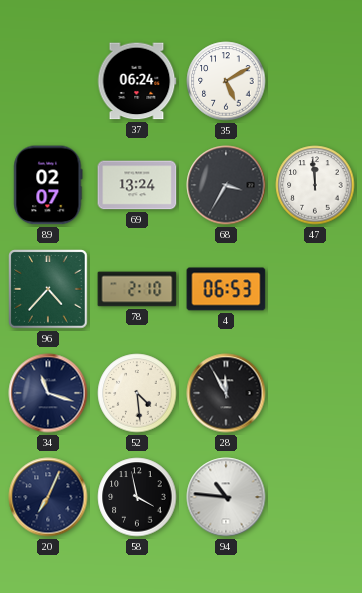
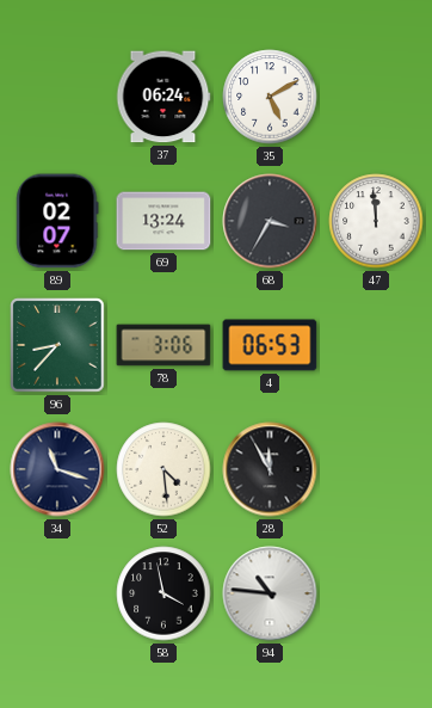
96: 4:37 -> 8:37 (57, 345)
78: 2:10 -> 3:06 (163, 345)
20: 7:04 -> none (48, 497)
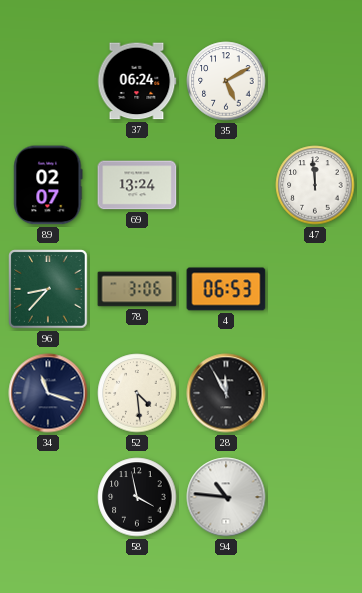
68: 3:35 -> none (270, 221)
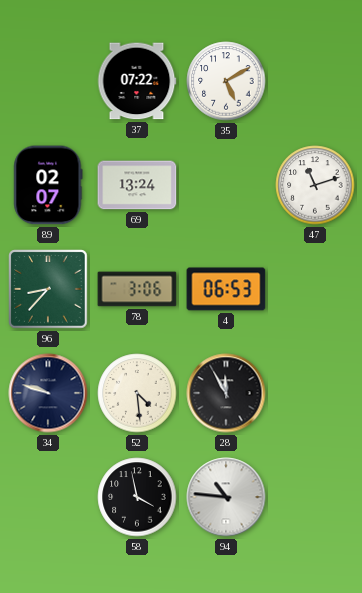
37: 06:24 -> 07:22 (137, 81)
47: 11:59 -> 11:12 (315, 185)
34: 11:18 -> 9:48 (48, 393)
